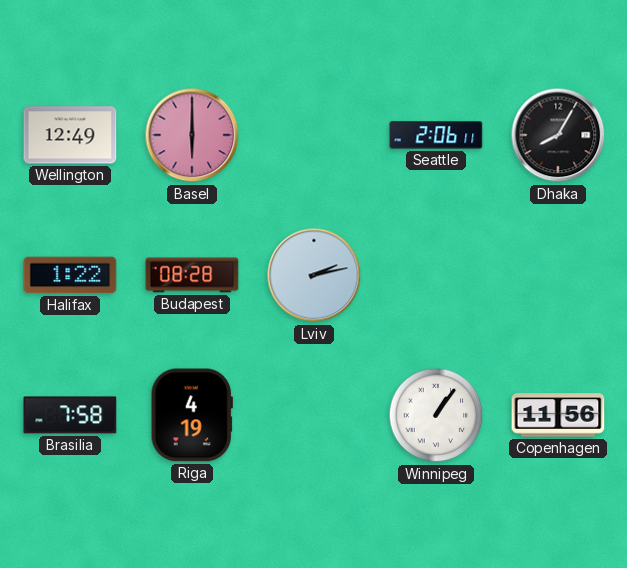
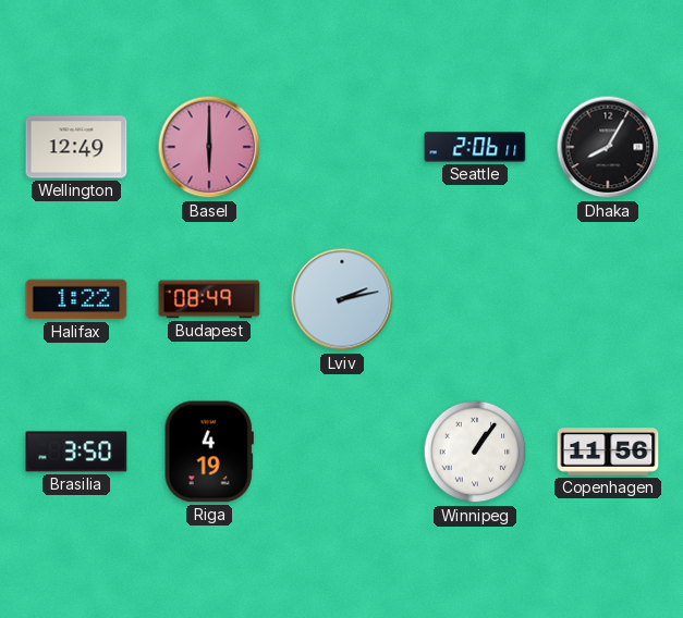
Budapest: 08:28 -> 08:49 (209, 299)
Brasilia: 7:58 -> 3:50 (76, 452)
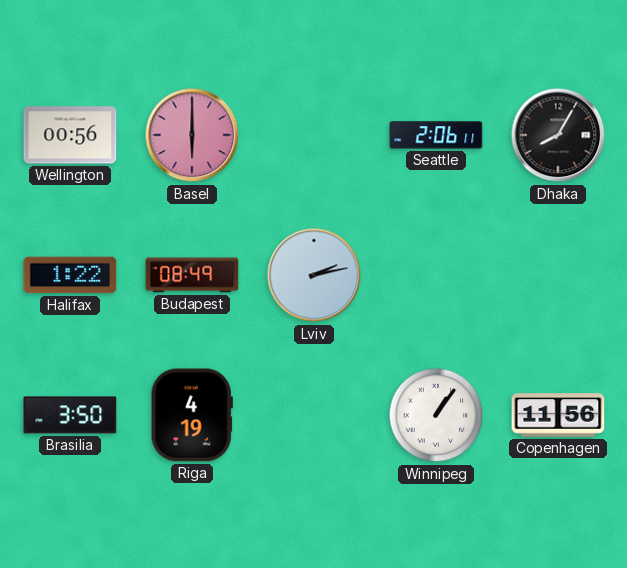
Wellington: 12:49 -> 00:56 (70, 135)
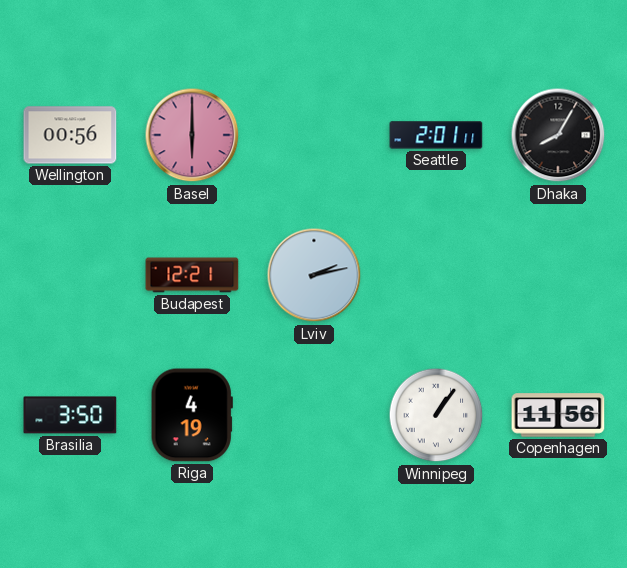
Seattle: 2:06 -> 2:01 (436, 135)
Halifax: 1:22 -> none (70, 275)
Budapest: 08:49 -> 12:21 (192, 275)
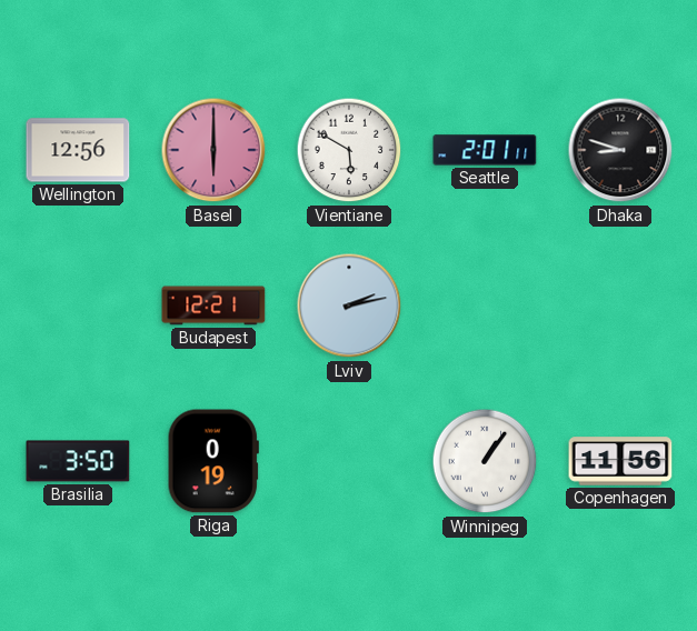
Wellington: 00:56 -> 12:56 (78, 150)
Vientiane: none -> 5:50 (349, 150)
Dhaka: 8:05 -> 8:48 (620, 150)
Riga: 4:19 -> 0:19 (213, 461)
